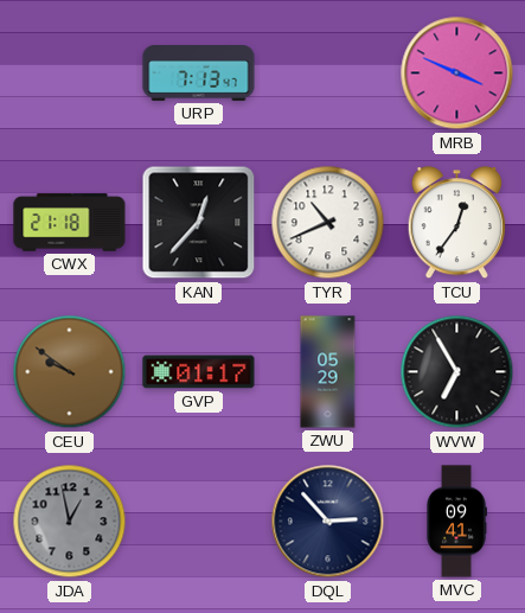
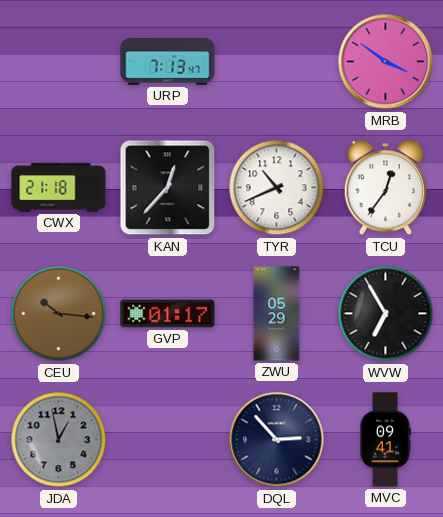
MRB: 3:49 -> 3:51 (386, 62)
CEU: 9:51 -> 10:16 (59, 314)
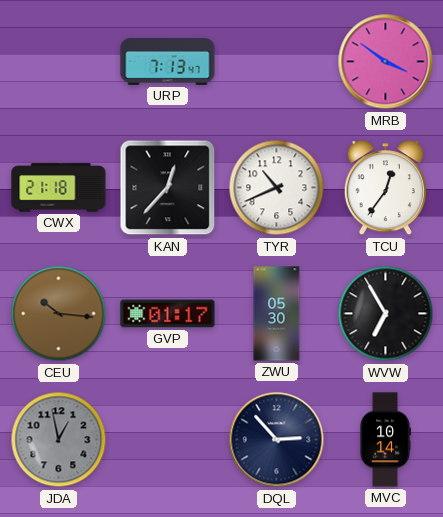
ZWU: 05:29 -> 05:30 (277, 314)
MVC: 09:41 -> 10:14 (386, 440)
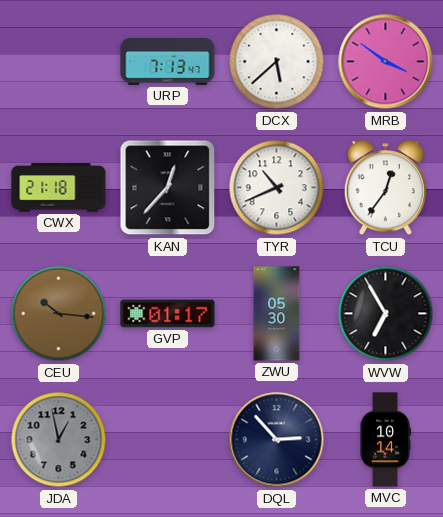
DCX: none -> 5:38 (277, 62)
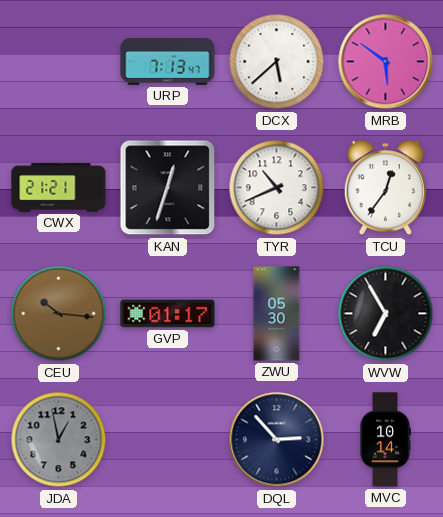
MRB: 3:51 -> 5:51 (386, 62)
CWX: 21:18 -> 21:21 (59, 188)
KAN: 12:37 -> 12:33 (168, 188)
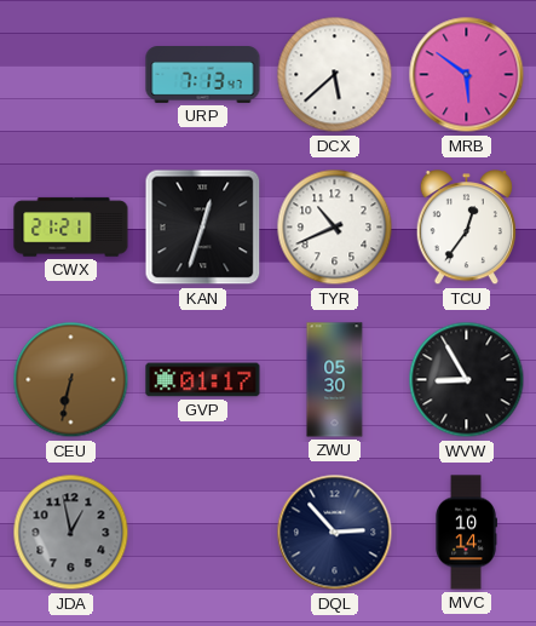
CEU: 10:16 -> 6:32 (71, 380)
WVW: 6:55 -> 8:55 (467, 380)
